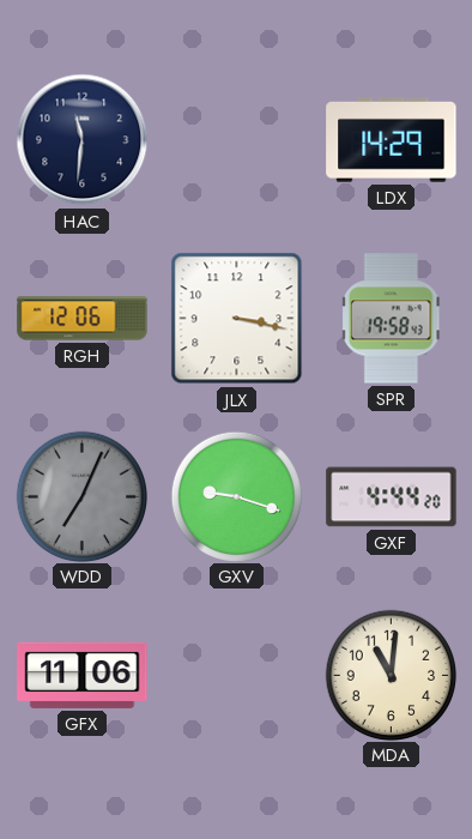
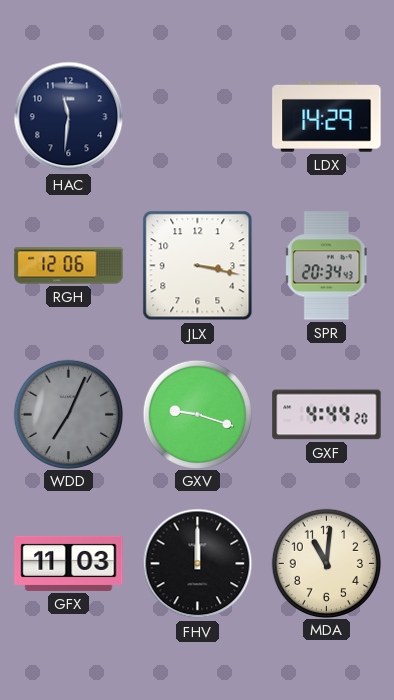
SPR: 19:58 -> 20:34 (326, 266)
GFX: 11:06 -> 11:03 (69, 563)
FHV: none -> 12:00 (198, 564)
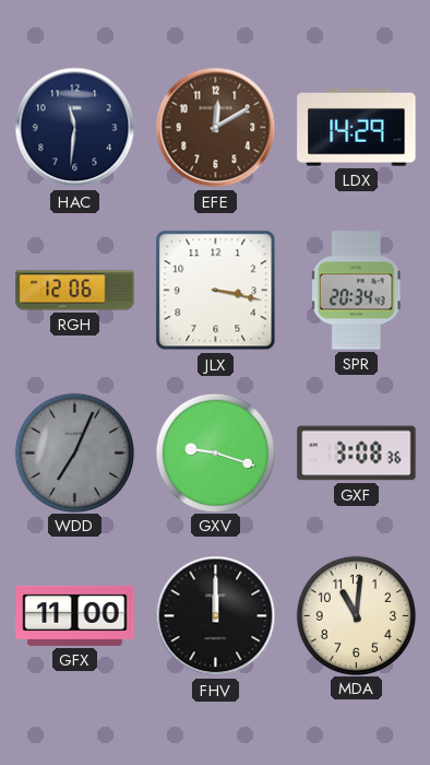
EFE: none -> 12:10 (216, 128)
GXF: 4:44 -> 3:08 (357, 454)
GFX: 11:03 -> 11:00 (75, 615)
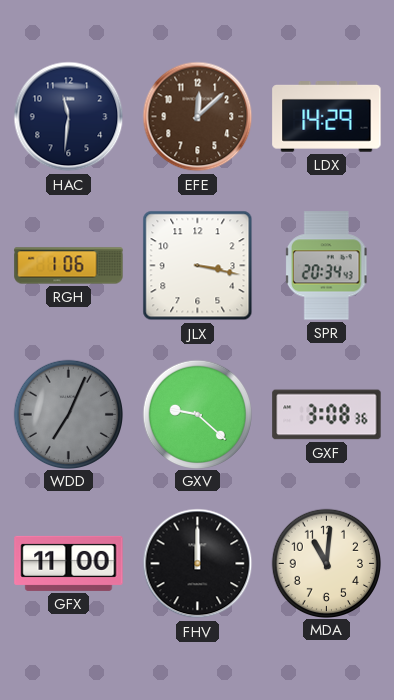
EFE: 12:10 -> 12:08 (198, 117)
RGH: 12:06 -> 1:06 (69, 266)
GXV: 9:18 -> 9:22 (197, 414)
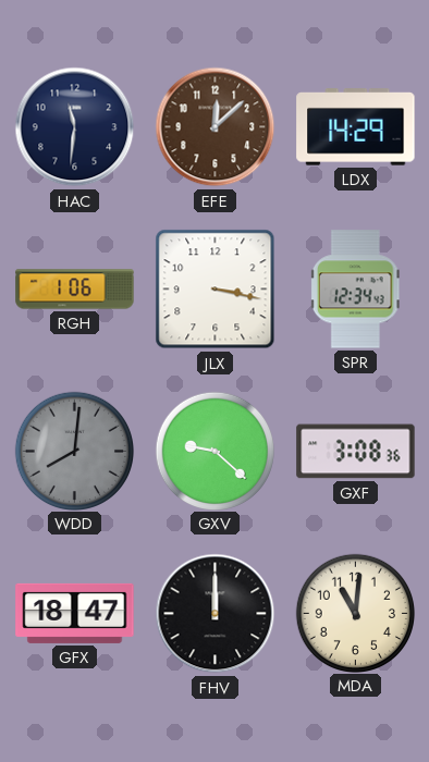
SPR: 20:34 -> 12:34 (355, 290)
WDD: 7:04 -> 8:01 (74, 451)
GFX: 11:00 -> 18:47 (75, 613)
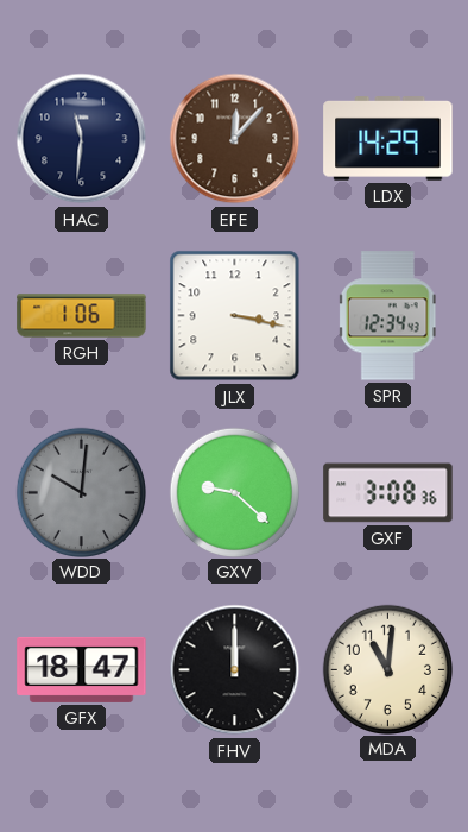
EFE: 12:08 -> 12:07 (235, 139)
WDD: 8:01 -> 10:01 (81, 492)
